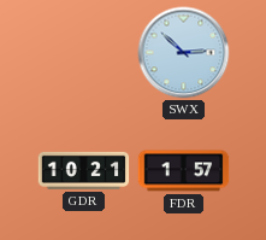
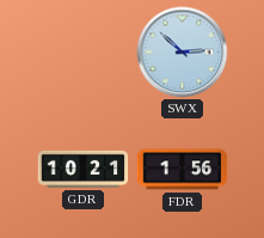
FDR: 1:57 -> 1:56 (183, 170)
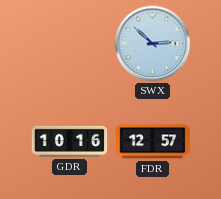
GDR: 10:21 -> 10:16 (70, 141)
FDR: 1:56 -> 12:57 (153, 142)
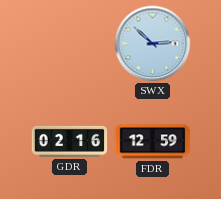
GDR: 10:16 -> 02:16 (70, 141)
FDR: 12:57 -> 12:59 (153, 142)
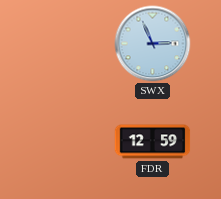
SWX: 2:52 -> 2:56 (153, 44)
GDR: 02:16 -> none (70, 141)
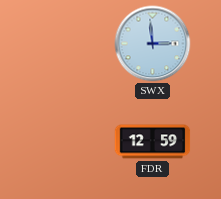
SWX: 2:56 -> 2:59 (153, 44)
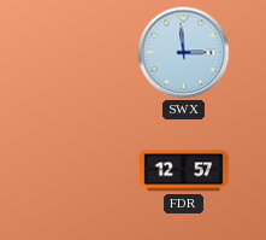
FDR: 12:59 -> 12:57 (184, 171)
